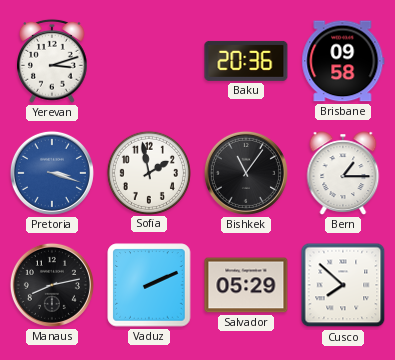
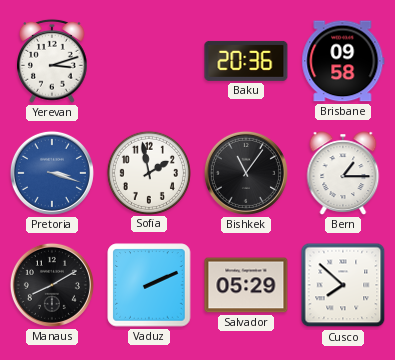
Manaus: 8:13 -> 8:10 (52, 285)
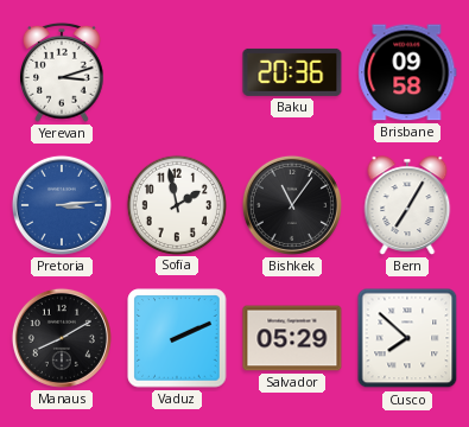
Pretoria: 3:18 -> 3:14 (62, 205)
Bern: 1:15 -> 7:05 (407, 205)
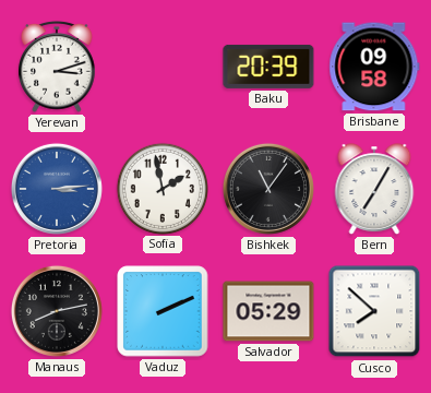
Baku: 20:36 -> 20:39 (268, 67)
Manaus: 8:10 -> 8:13 (57, 311)
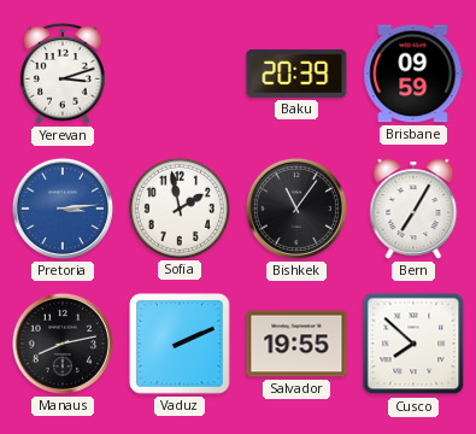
Brisbane: 09:58 -> 09:59 (413, 74)
Salvador: 05:29 -> 19:55 (296, 344)
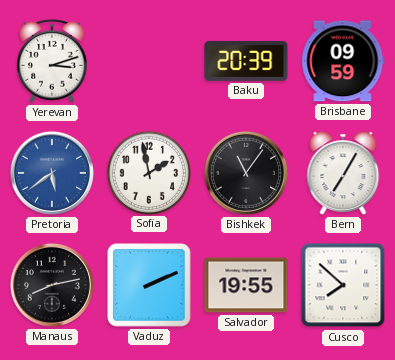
Pretoria: 3:14 -> 5:39 (52, 173)
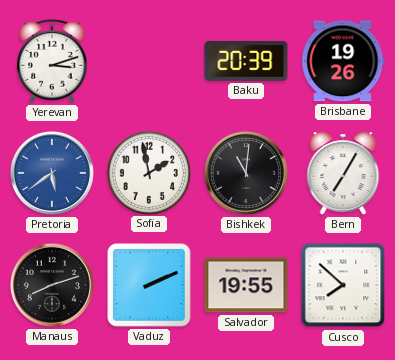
Brisbane: 09:59 -> 19:26 (343, 61)
Bishkek: 11:06 -> 11:01 (246, 173)
Manaus: 8:13 -> 8:12 (52, 285)
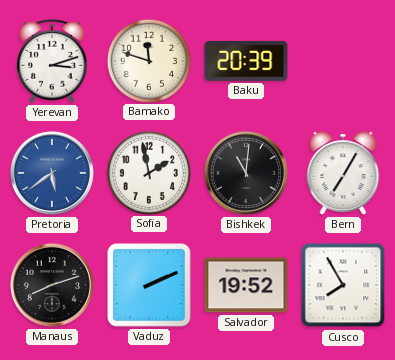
Bamako: none -> 11:48 (148, 60)
Brisbane: 19:26 -> none (343, 61)
Salvador: 19:55 -> 19:52 (246, 285)
Cusco: 7:52 -> 7:55 (343, 285)
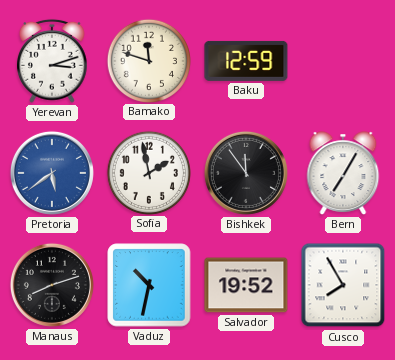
Baku: 20:39 -> 12:59 (246, 61)
Bishkek: 11:01 -> 11:54 (246, 173)
Vaduz: 2:11 -> 10:32 (149, 285)
